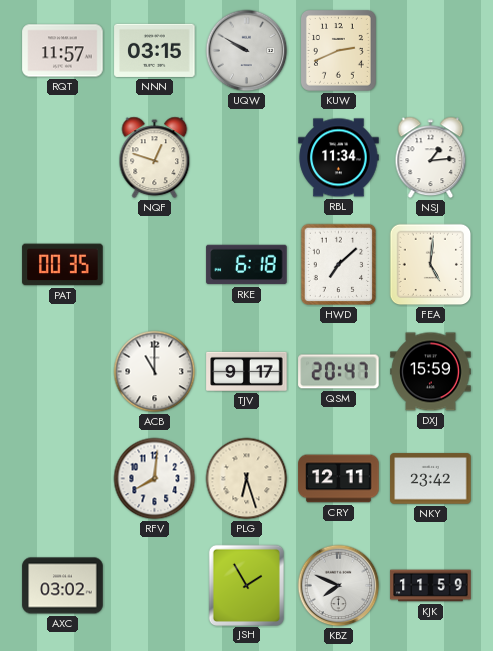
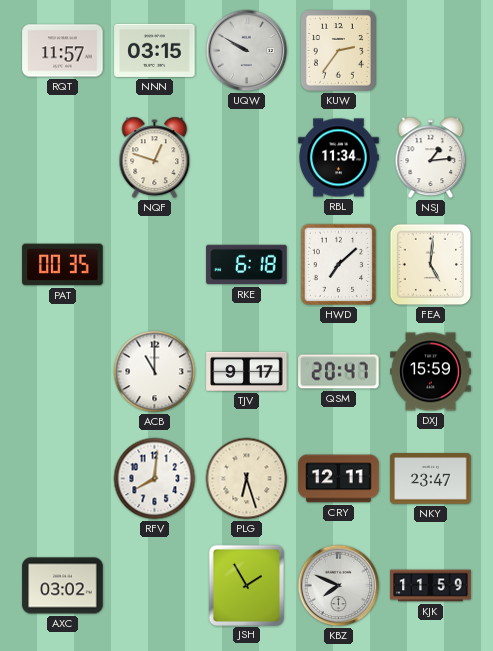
KUW: 2:41 -> 2:36 (339, 51)
NKY: 23:42 -> 23:47 (431, 479)
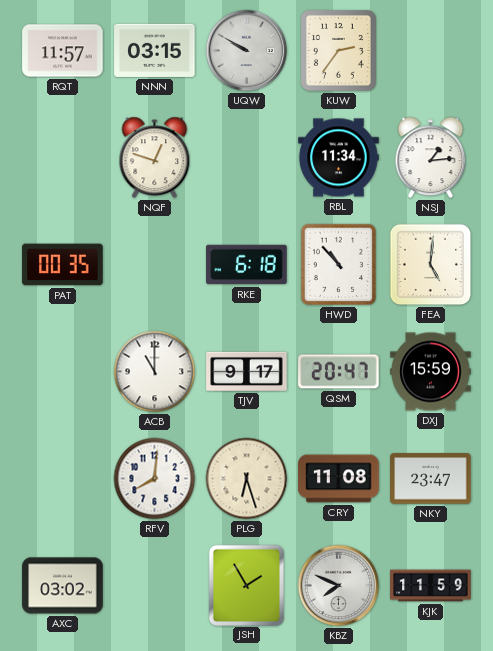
HWD: 7:08 -> 10:53 (338, 265)
CRY: 12:11 -> 11:08 (339, 479)
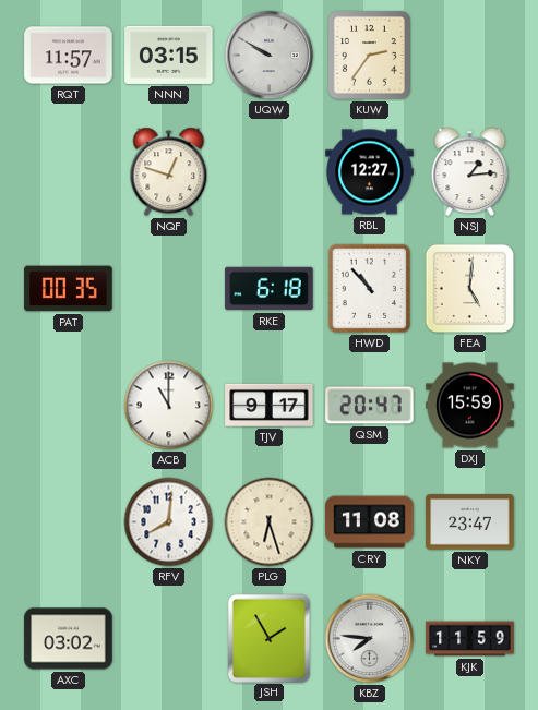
RBL: 11:34 -> 12:27 (370, 172)
KBZ: 7:49 -> 7:46 (370, 639)
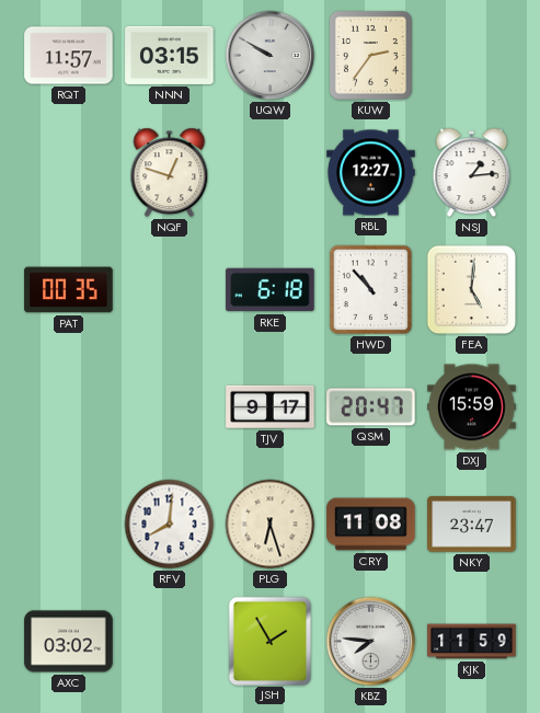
ACB: 11:00 -> none (169, 406)
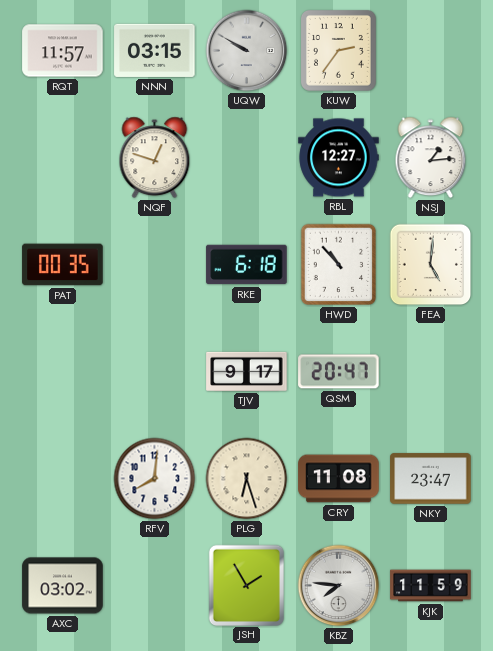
DXJ: 15:59 -> none (472, 407)
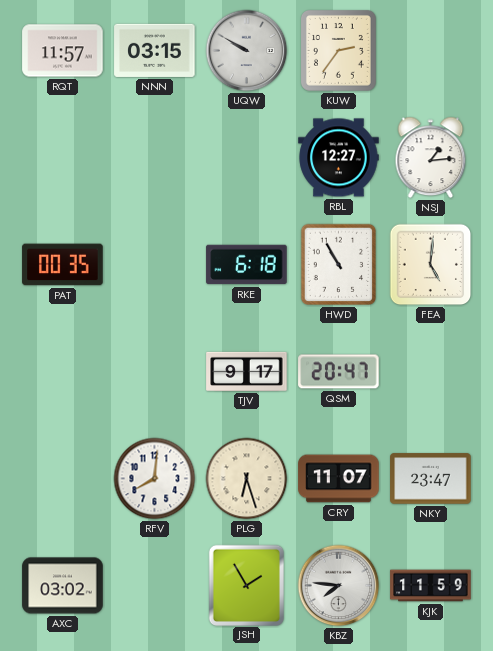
NQF: 12:48 -> none (155, 158)
HWD: 10:53 -> 10:55 (338, 265)
CRY: 11:08 -> 11:07 (339, 479)
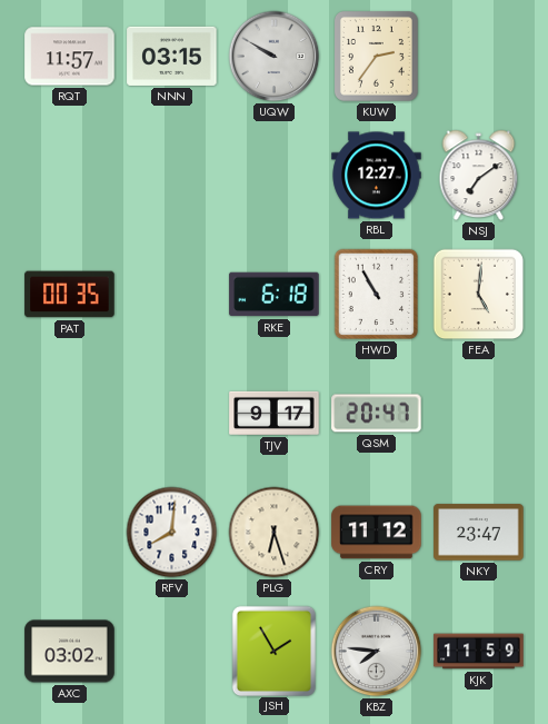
NSJ: 1:14 -> 7:09 (479, 176)
CRY: 11:07 -> 11:12 (377, 533)
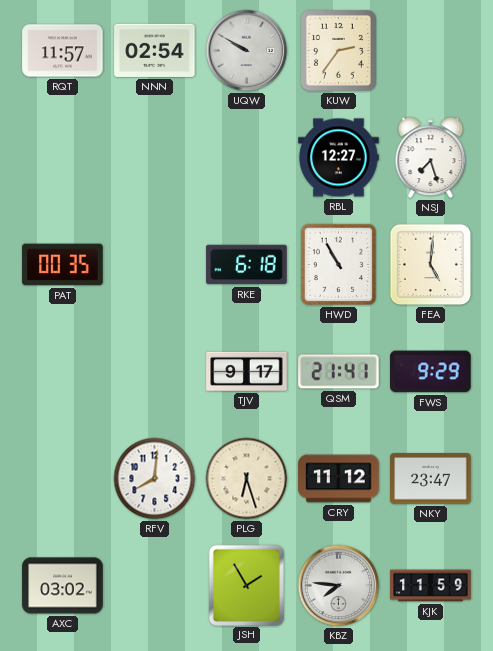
NNN: 03:15 -> 02:54 (155, 50)
NSJ: 7:09 -> 7:27 (431, 158)
QSM: 20:47 -> 21:41 (339, 372)
FWS: none -> 9:29 (431, 372)
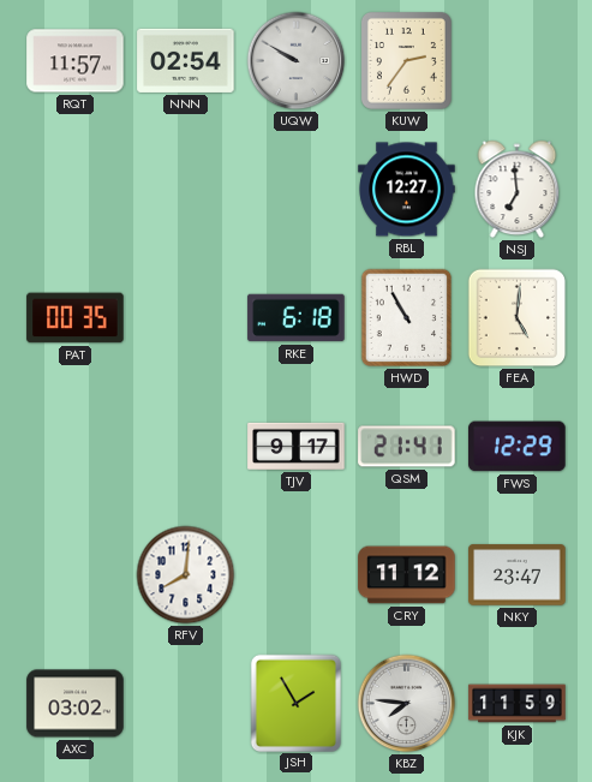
NSJ: 7:27 -> 6:59 (518, 190)
FWS: 9:29 -> 12:29 (518, 447)
PLG: 6:27 -> none (247, 479)
